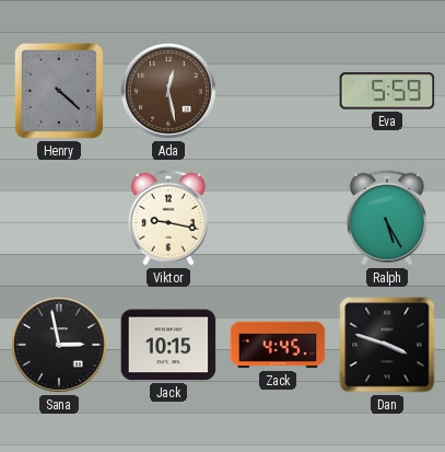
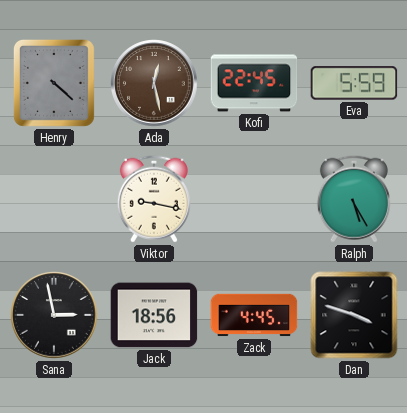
Kofi: none -> 22:45 (254, 83)
Jack: 10:15 -> 18:56 (154, 315)
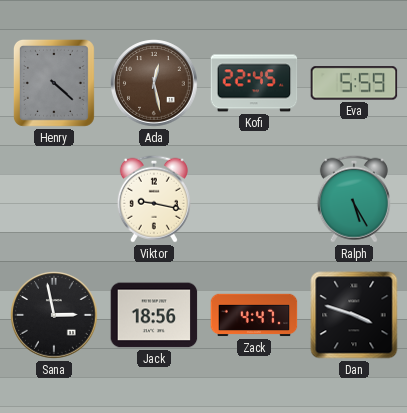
Zack: 4:45 -> 4:47 (254, 315)
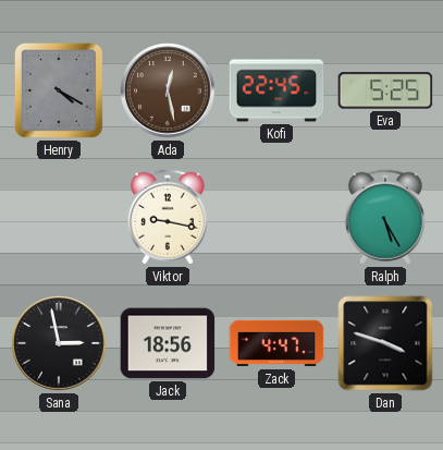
Henry: 4:22 -> 4:20 (59, 90)
Eva: 5:59 -> 5:25 (385, 90)
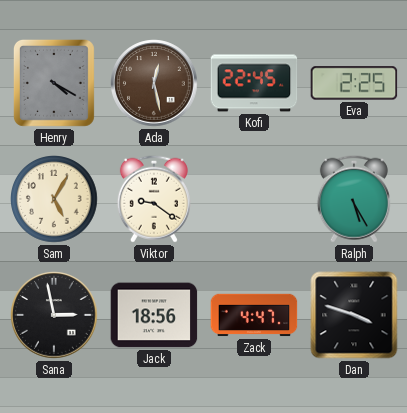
Eva: 5:25 -> 2:25 (354, 83)
Sam: none -> 5:05 (55, 200)
Viktor: 9:17 -> 9:21 (154, 199)
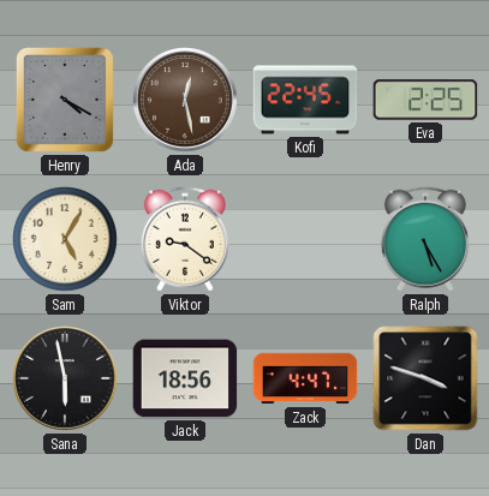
Sana: 2:58 -> 5:58 (65, 378)
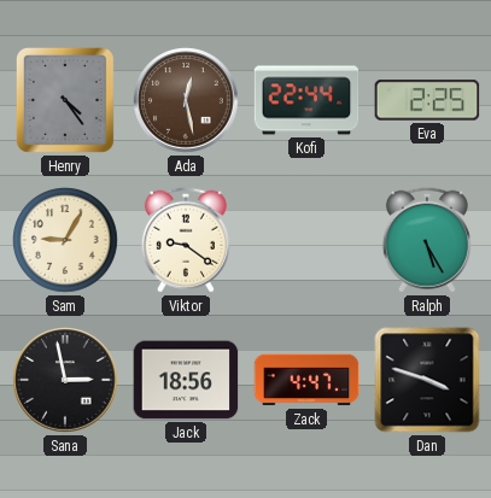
Henry: 4:20 -> 4:24 (65, 100)
Kofi: 22:45 -> 22:44 (306, 100)
Sam: 5:05 -> 9:05 (66, 241)
Sana: 5:58 -> 2:58 (65, 380)
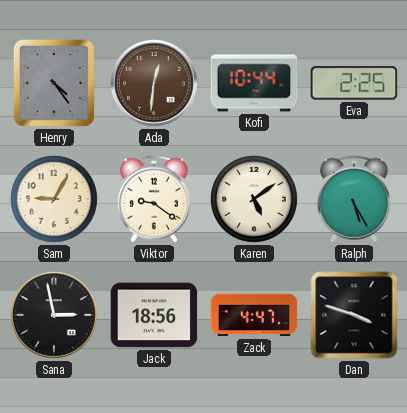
Ada: 12:28 -> 12:31 (154, 83)
Kofi: 22:44 -> 10:44 (254, 83)
Karen: none -> 5:09 (255, 200)
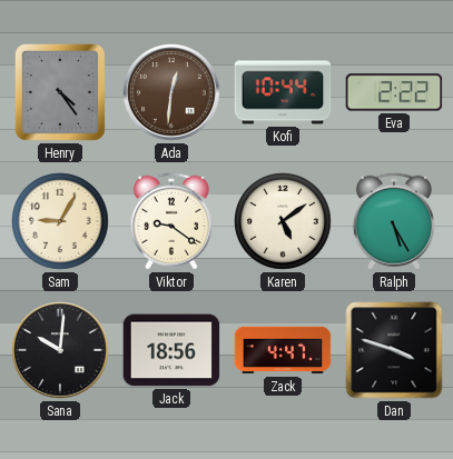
Eva: 2:25 -> 2:22 (394, 92)
Sana: 2:58 -> 10:01 (60, 350)
